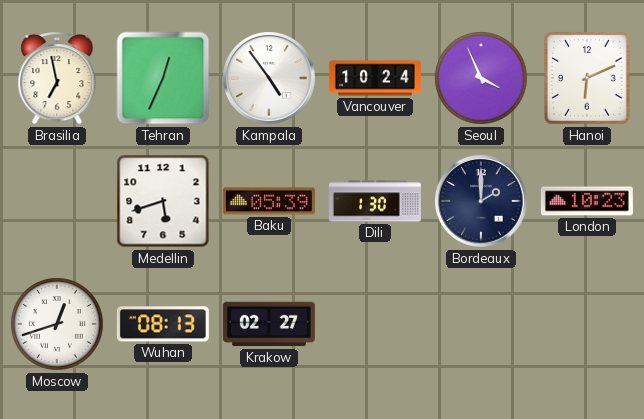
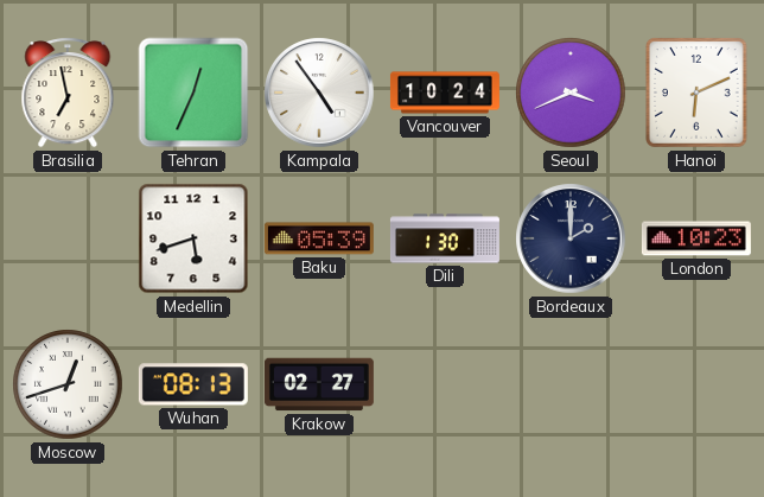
Seoul: 3:56 -> 3:41 (571, 93)
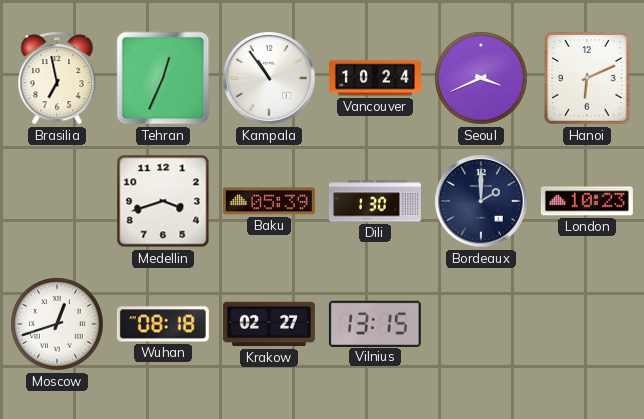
Kampala: 4:54 -> 10:54 (269, 78)
Medellin: 5:42 -> 3:42 (163, 201)
Wuhan: 08:13 -> 08:18 (163, 324)
Vilnius: none -> 13:15 (375, 323)
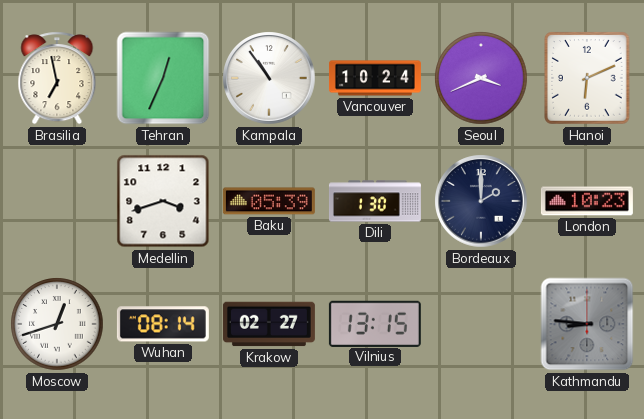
Wuhan: 08:18 -> 08:14 (163, 324)
Kathmandu: none -> 8:46 (587, 324)
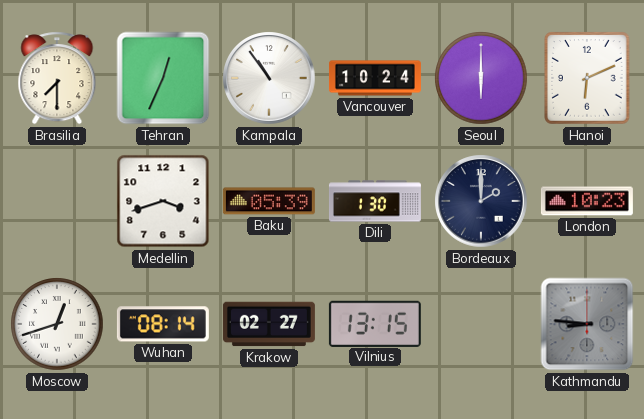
Brasilia: 6:58 -> 7:30 (57, 78)
Seoul: 3:41 -> 6:00 (481, 78)
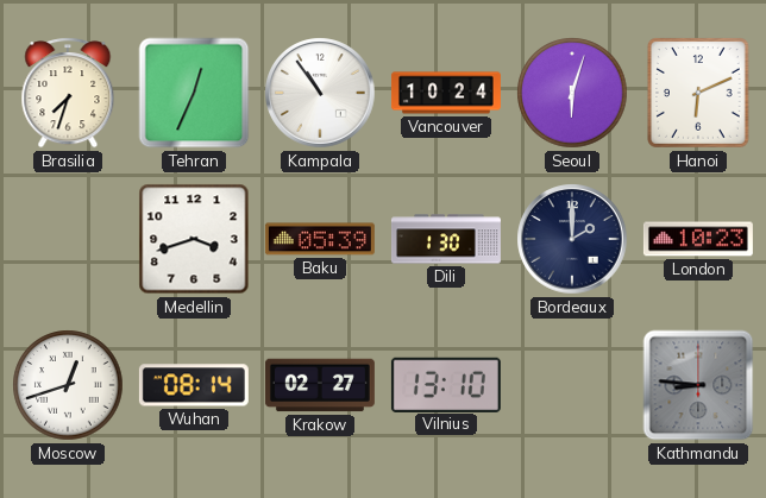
Brasilia: 7:30 -> 7:33 (68, 93)
Seoul: 6:00 -> 6:03 (572, 93)
Vilnius: 13:15 -> 13:10 (446, 384)
